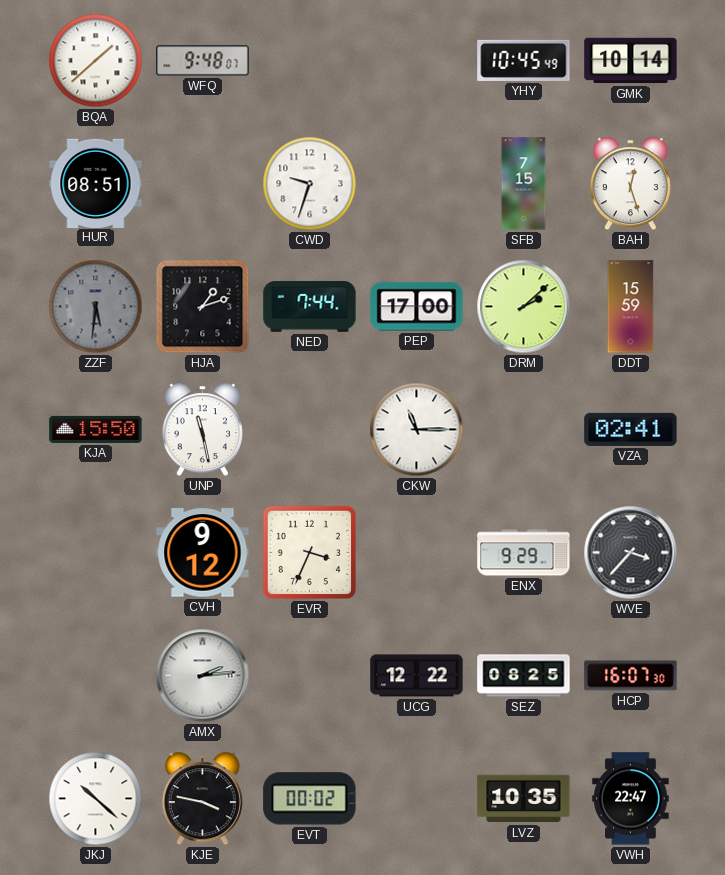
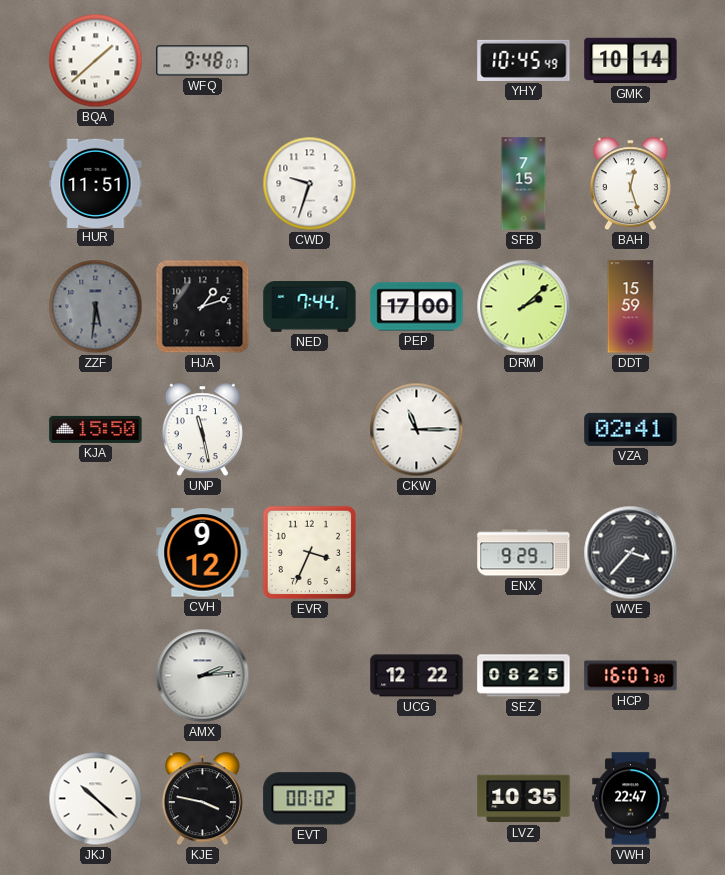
HUR: 08:51 -> 11:51 (96, 183)
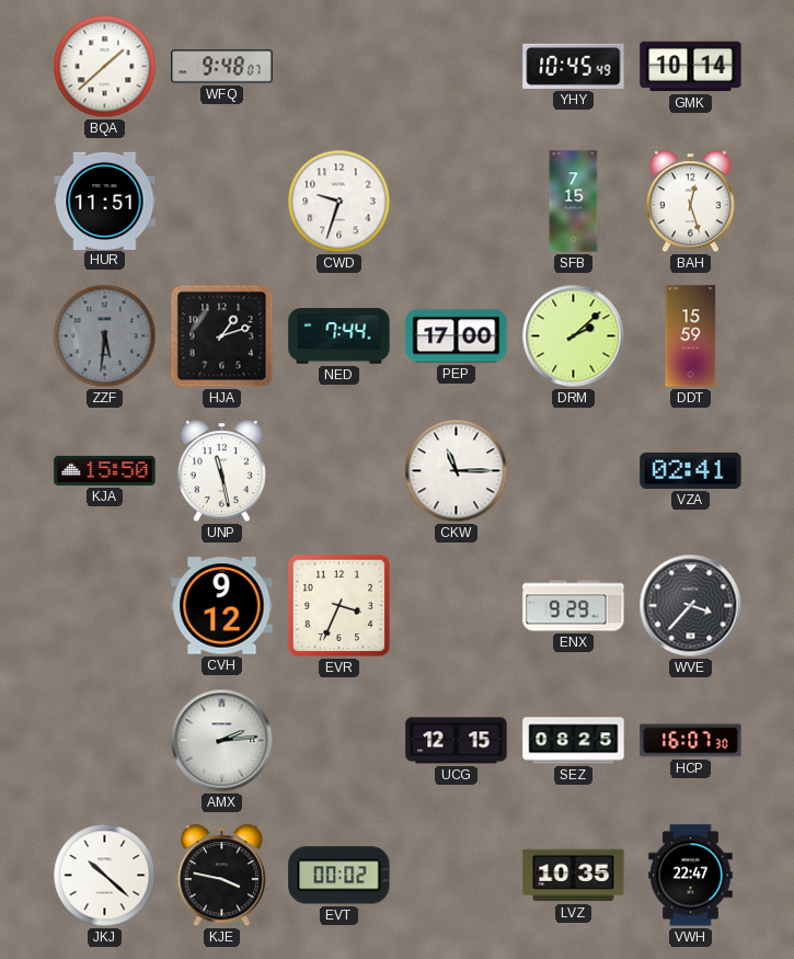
UCG: 12:22 -> 12:15 (457, 741)
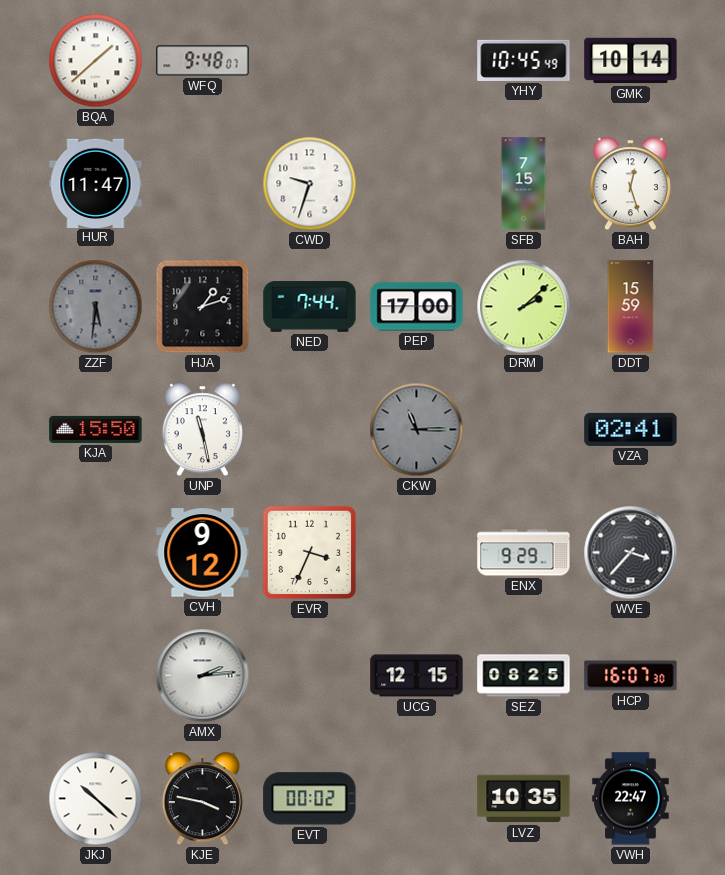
HUR: 11:51 -> 11:47 (96, 183)
CKW dial: white -> grey (417, 430)
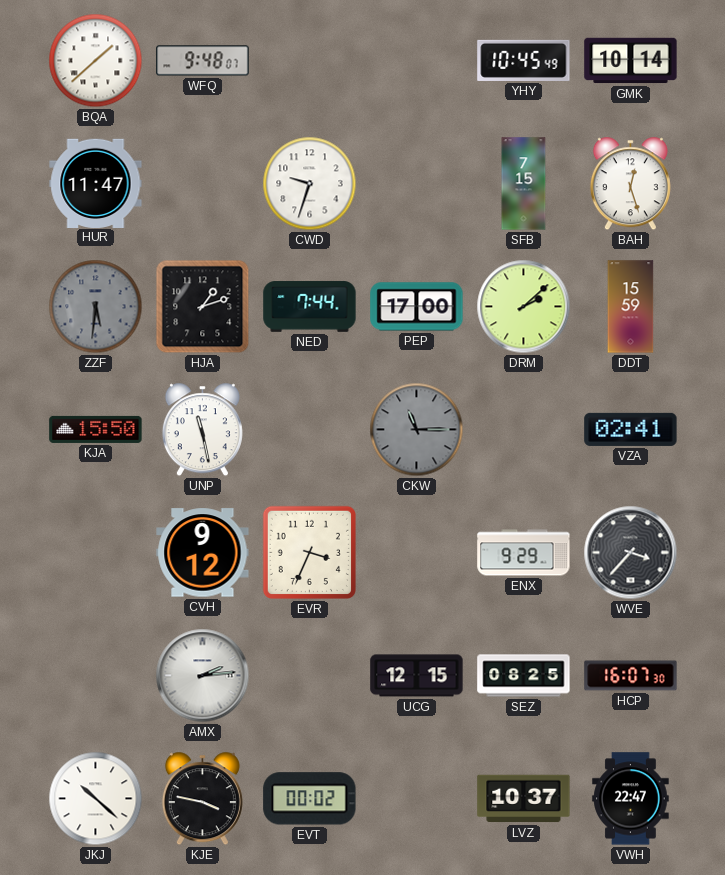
LVZ: 10:35 -> 10:37 (524, 799)
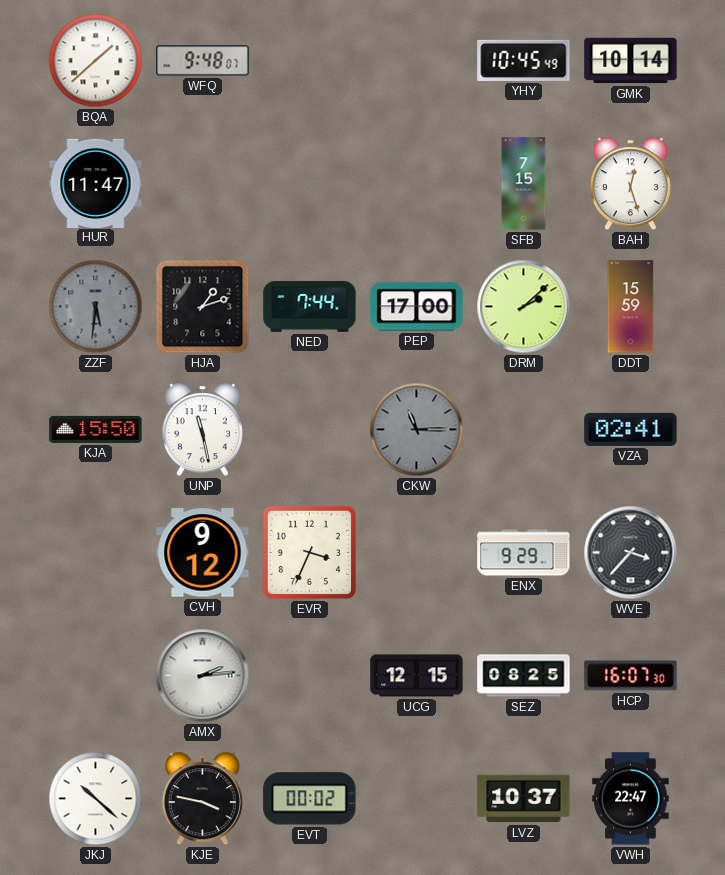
CWD: 9:33 -> none (310, 184)
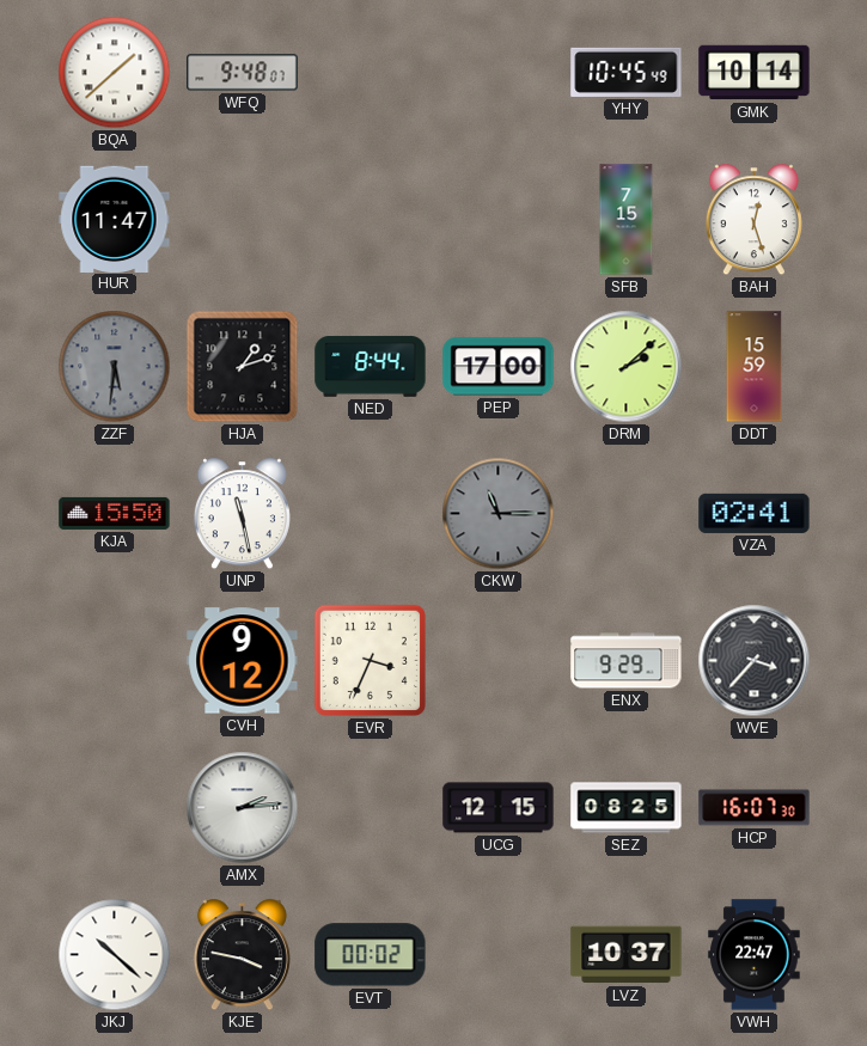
NED: 7:44 -> 8:44 (371, 367)
